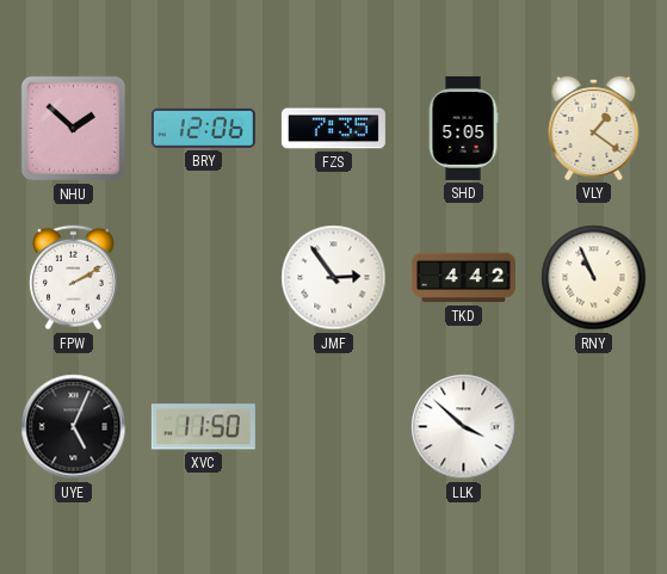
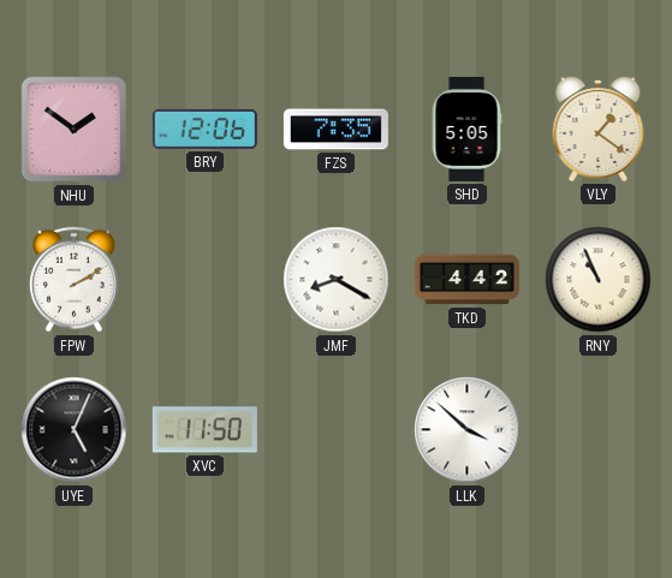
NHU: 1:52 -> 1:51 (75, 130)
JMF: 2:54 -> 8:20 (337, 280)
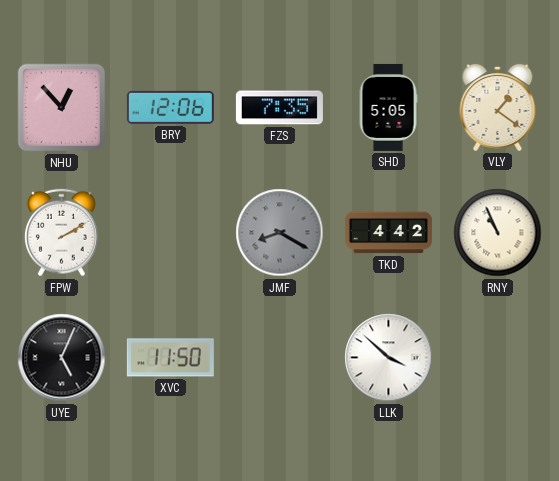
NHU: 1:51 -> 12:53 (62, 108)
JMF dial: white -> grey (280, 233)
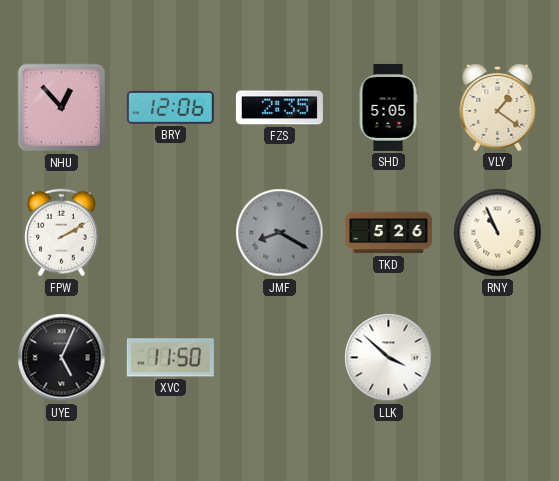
FZS: 7:35 -> 2:35 (279, 108)
TKD: 4:42 -> 5:26 (388, 233)
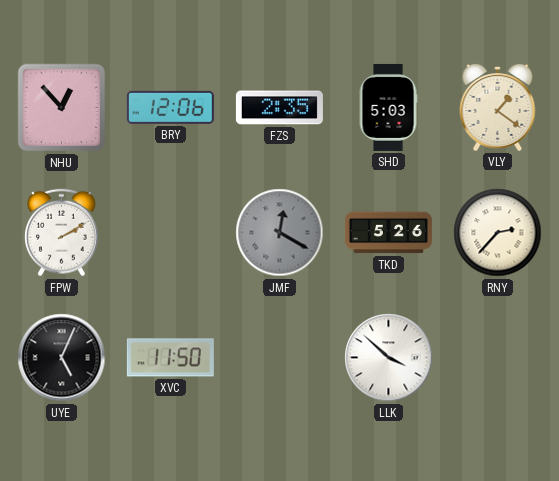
SHD: 5:05 -> 5:03 (388, 107)
JMF: 8:20 -> 12:20 (280, 233)
RNY: 10:56 -> 2:37 (498, 233)
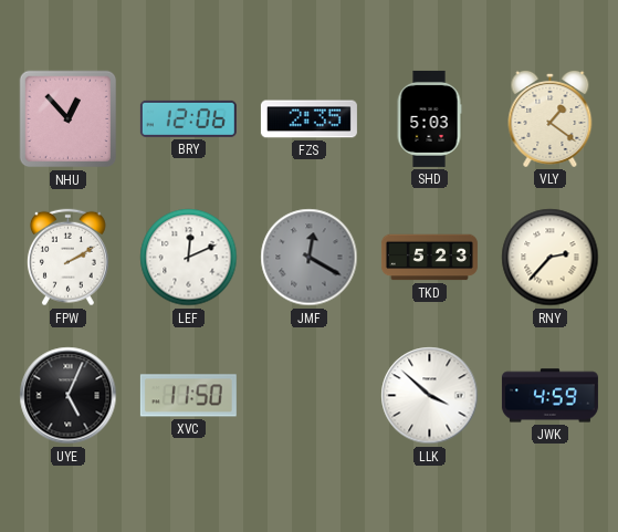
LEF: none -> 12:11 (189, 258)
TKD: 5:26 -> 5:23 (429, 258)
JWK: none -> 4:59 (549, 396)
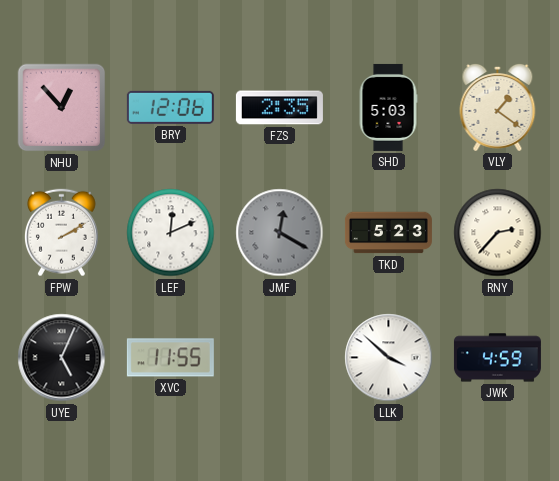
XVC: 11:50 -> 11:55 (170, 358)
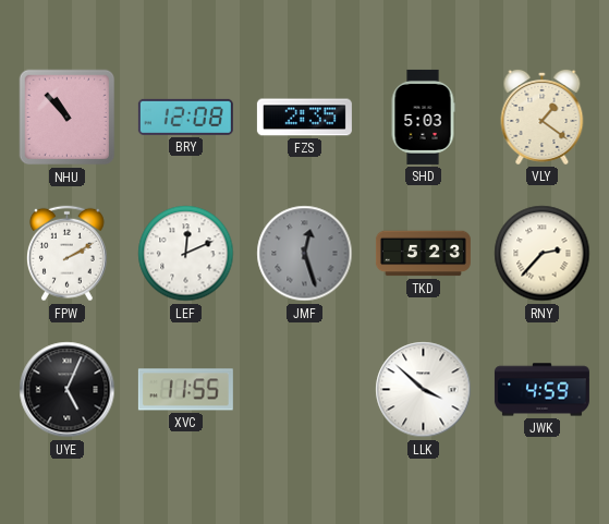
NHU: 12:53 -> 10:53 (68, 118)
BRY: 12:06 -> 12:08 (185, 117)
JMF: 12:20 -> 12:27 (305, 254)
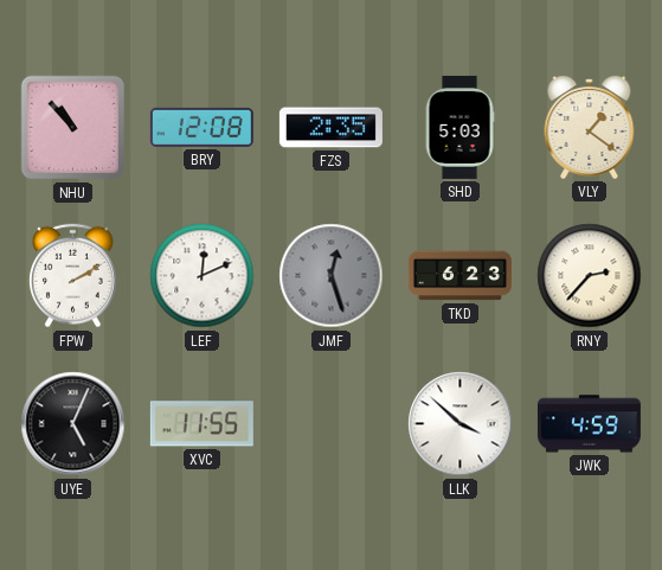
TKD: 5:23 -> 6:23 (459, 276)
